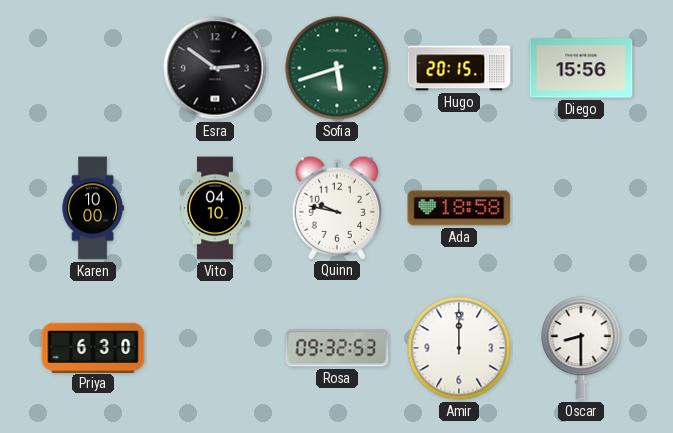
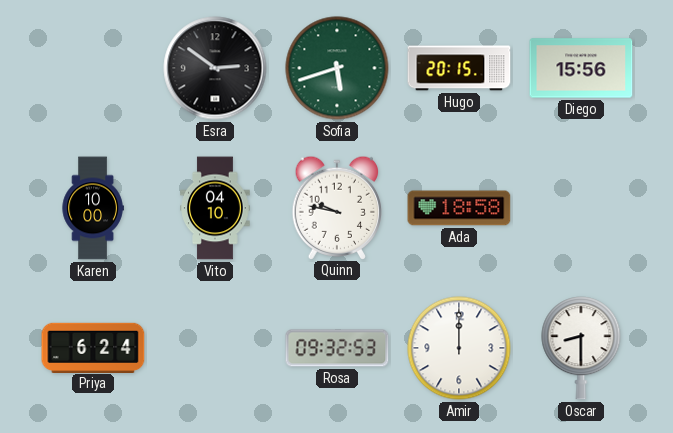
Priya: 6:30 -> 6:24 (93, 347)
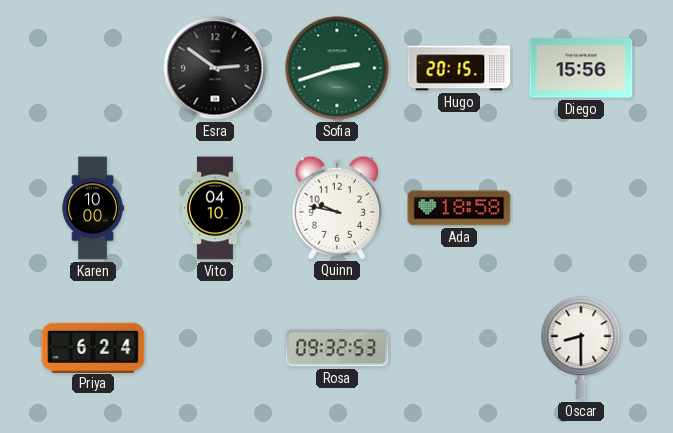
Sofia: 5:42 -> 2:42 (337, 68)
Amir: 12:00 -> none (459, 348)
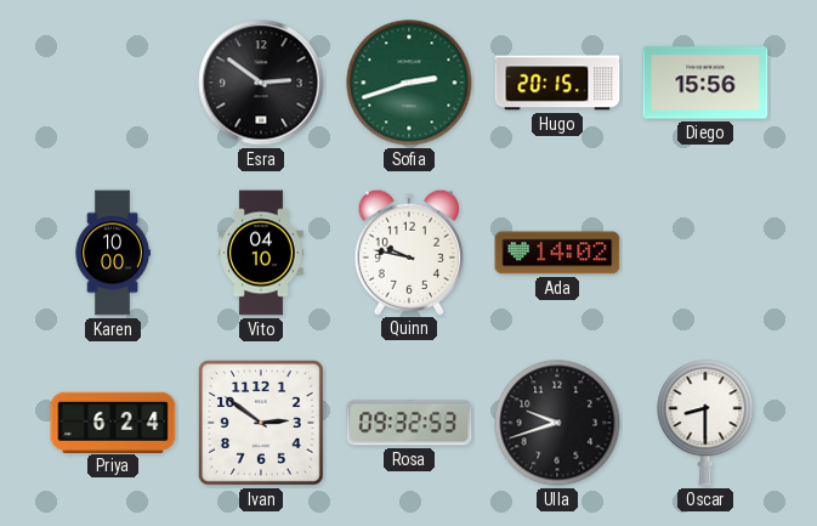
Ada: 18:58 -> 14:02 (557, 253)
Ivan: none -> 2:51 (262, 424)
Ulla: none -> 9:42 (557, 423)
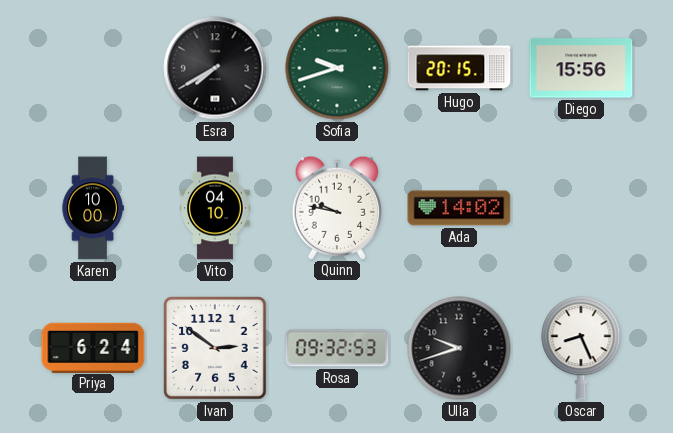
Esra: 2:51 -> 7:40 (215, 68)
Sofia: 2:42 -> 9:42 (337, 68)
Oscar: 8:30 -> 8:26 (581, 348)
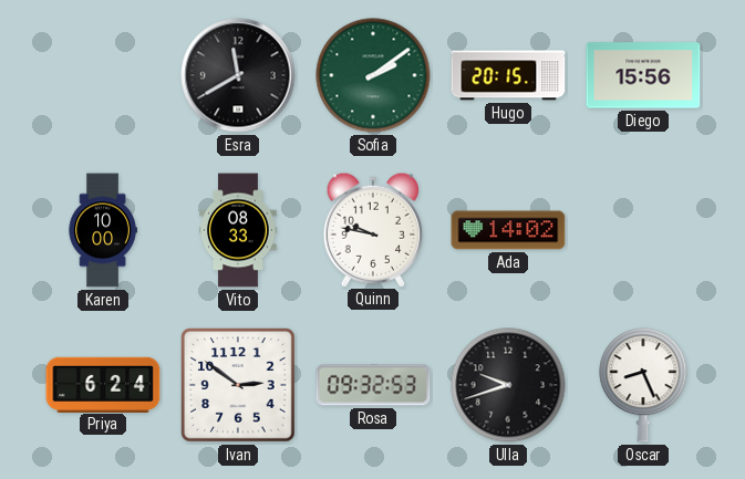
Esra: 7:40 -> 11:40 (238, 75)
Sofia: 9:42 -> 2:09 (373, 75)
Vito: 04:10 -> 08:33 (238, 230)
